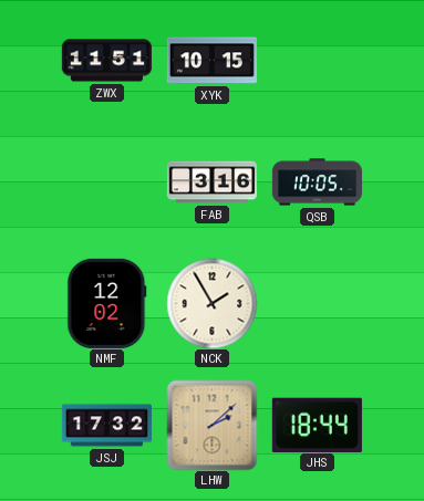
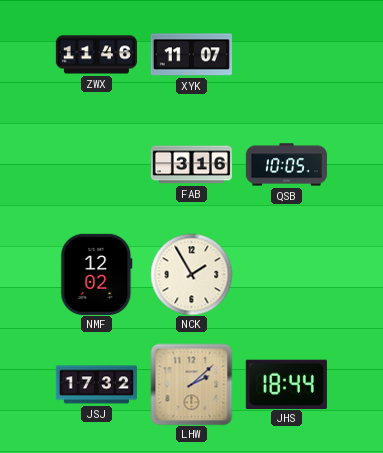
ZWX: 11:51 -> 11:46 (96, 55)
XYK: 10:15 -> 11:07 (191, 55)
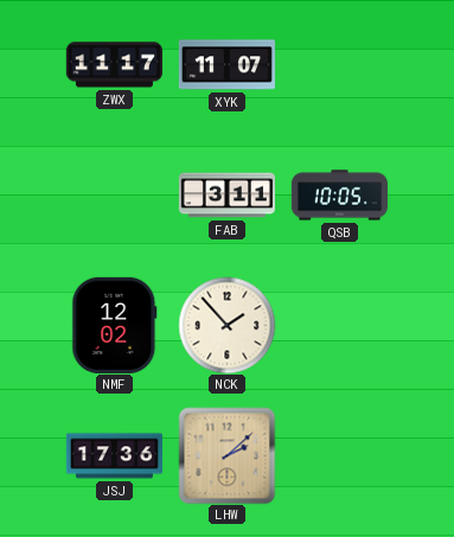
ZWX: 11:46 -> 11:17 (114, 65)
FAB: 3:16 -> 3:11 (226, 196)
NCK: 1:55 -> 1:53 (226, 325)
JSJ: 17:32 -> 17:36 (114, 456)
JHS: 18:44 -> none (286, 384)
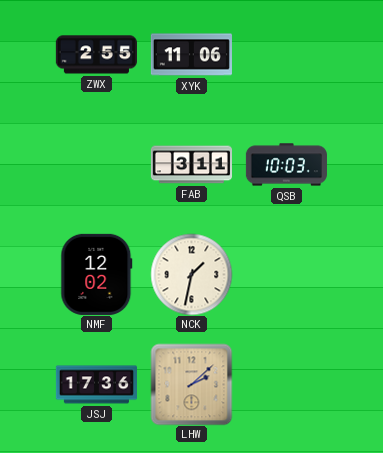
ZWX: 11:17 -> 2:55 (96, 55)
XYK: 11:07 -> 11:06 (191, 55)
QSB: 10:05 -> 10:03 (286, 165)
NCK: 1:53 -> 1:32 (191, 274)
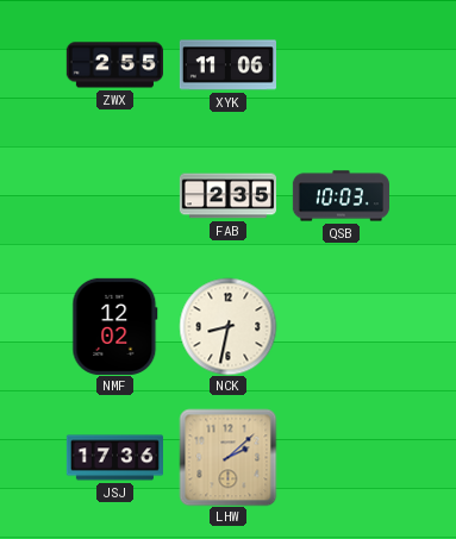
FAB: 3:11 -> 2:35 (227, 196)
NCK: 1:32 -> 8:32 (227, 326)
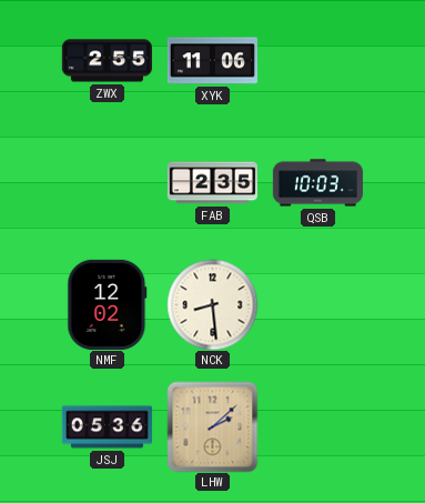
NCK: 8:32 -> 8:29 (212, 304)
JSJ: 17:36 -> 05:36 (107, 427)
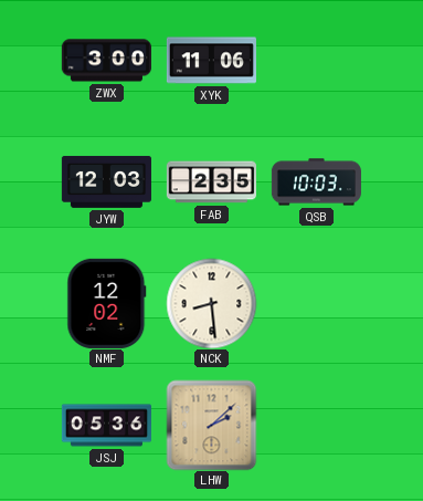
ZWX: 2:55 -> 3:00 (106, 61)
JYW: none -> 12:03 (106, 181)
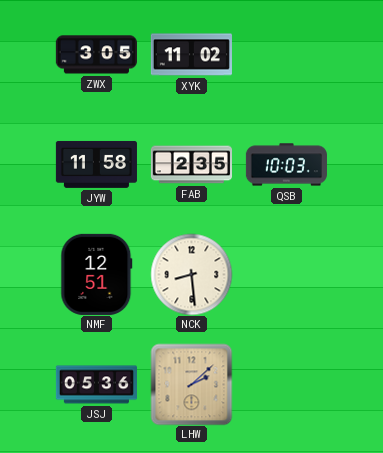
ZWX: 3:00 -> 3:05 (96, 55)
XYK: 11:06 -> 11:02 (191, 55)
JYW: 12:03 -> 11:58 (96, 164)
NMF: 12:02 -> 12:51 (97, 274)
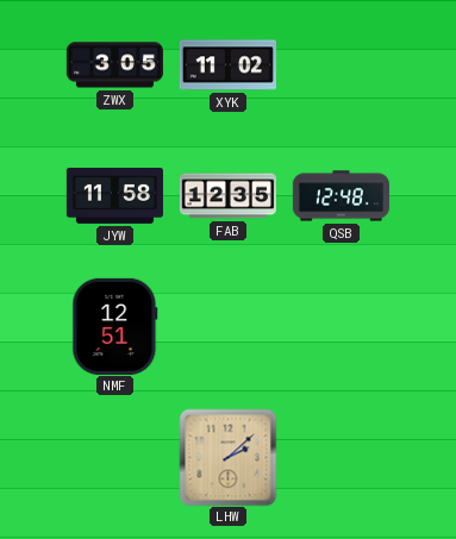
FAB: 2:35 -> 12:35 (227, 196)
QSB: 10:03 -> 12:48 (341, 196)
NCK: 8:29 -> none (191, 274)
JSJ: 05:36 -> none (96, 385)
